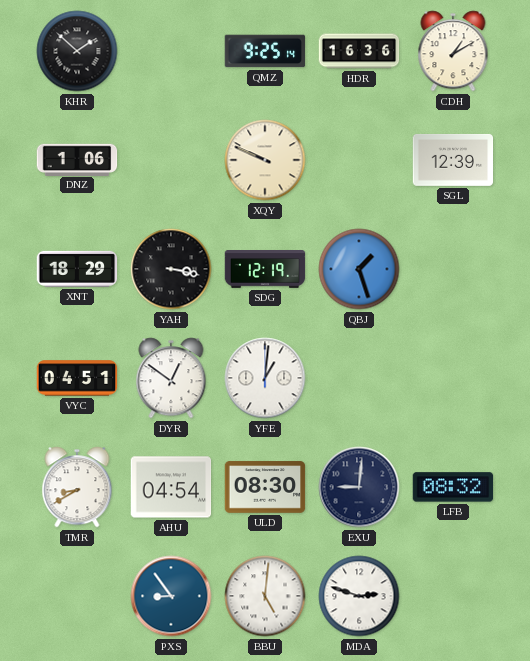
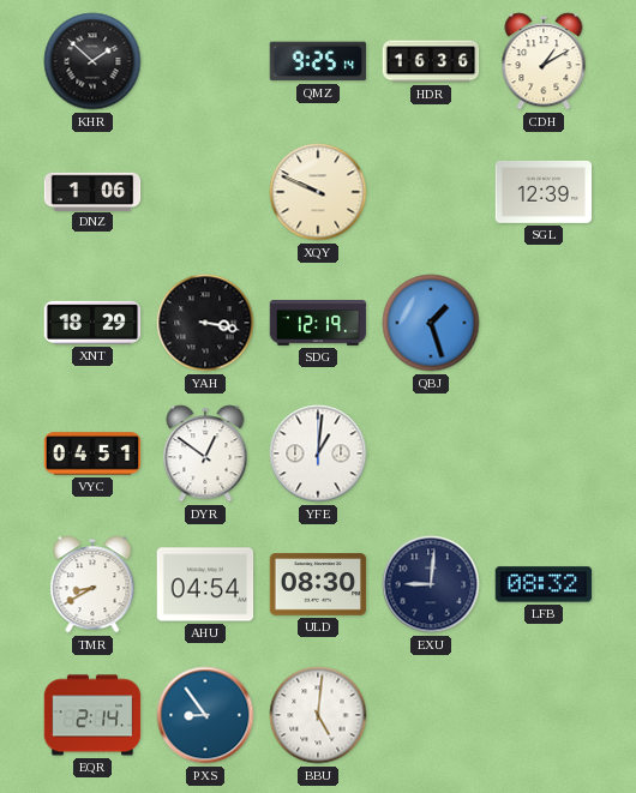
EQR: none -> 2:14 (92, 715)
MDA: 2:48 -> none (359, 596)
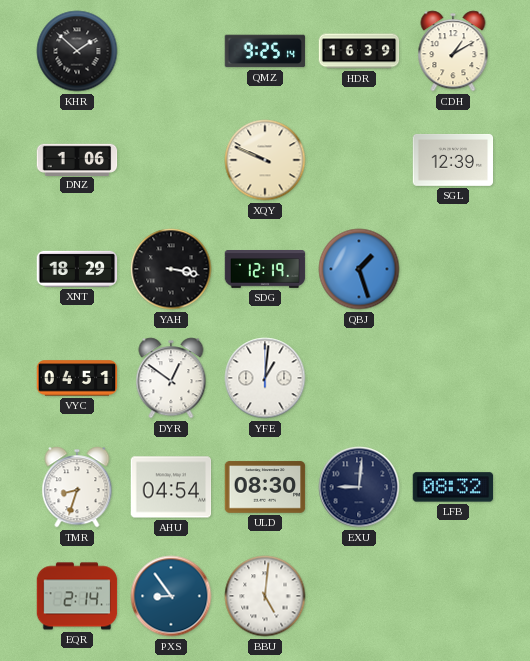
HDR: 16:36 -> 16:39 (359, 51)
TMR: 8:40 -> 8:33 (77, 487)
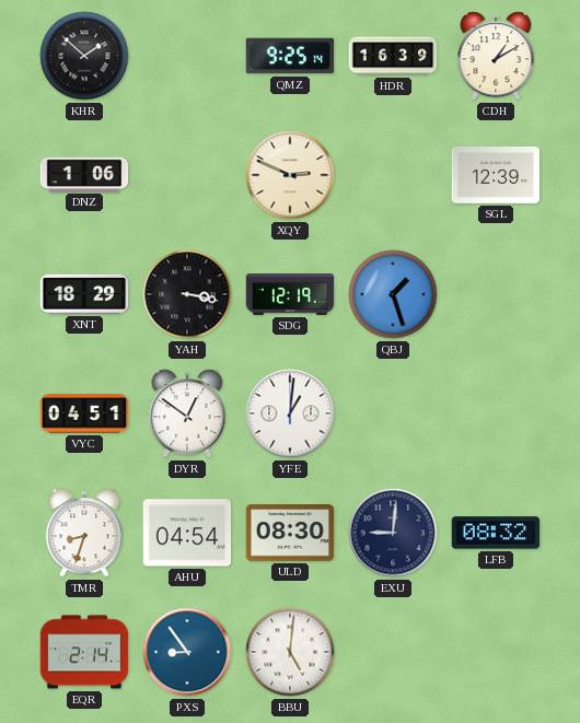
XQY: 9:49 -> 2:49 (290, 175)
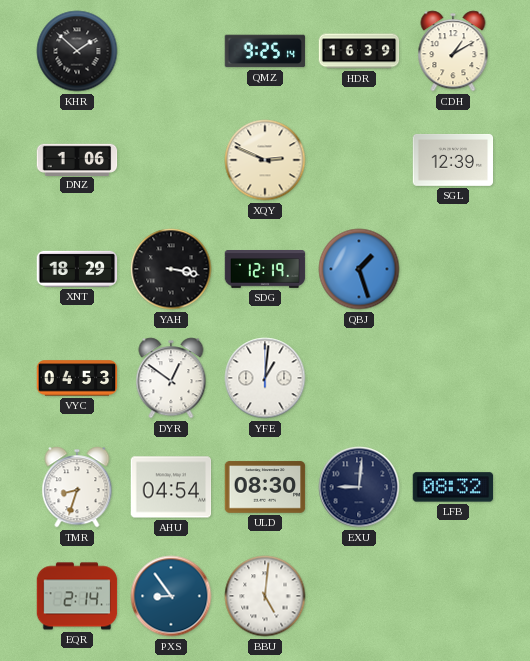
VYC: 04:51 -> 04:53 (77, 378)
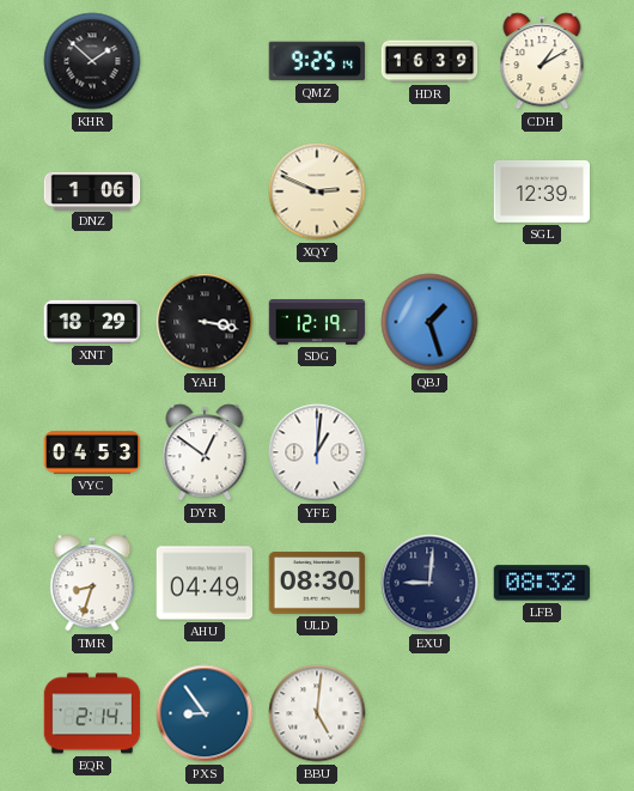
AHU: 04:54 -> 04:49 (205, 583)
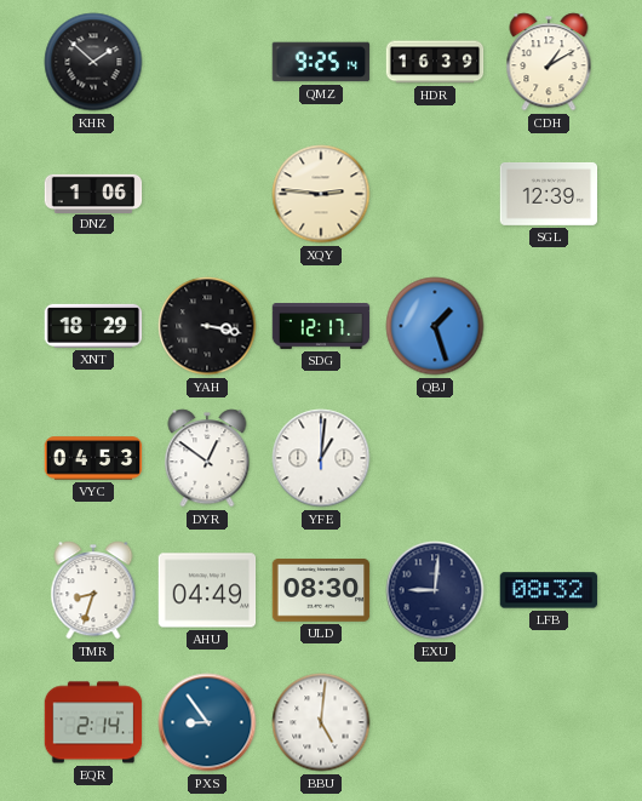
XQY: 2:49 -> 2:46 (321, 194)
SDG: 12:19 -> 12:17 (321, 326)
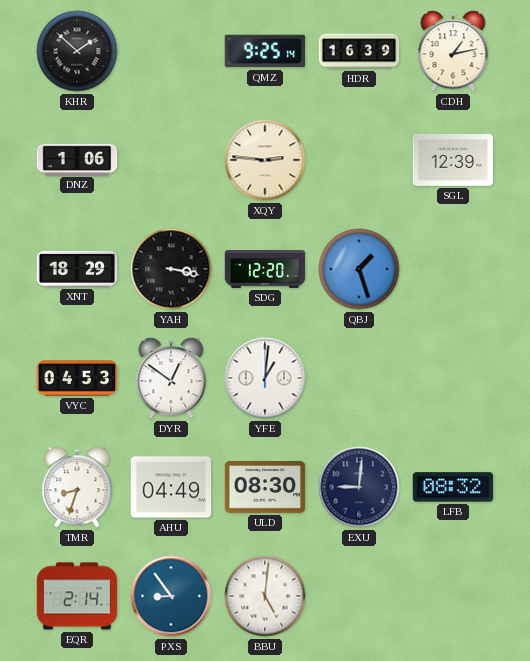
CDH: 1:10 -> 1:13 (453, 51)
SDG: 12:17 -> 12:20 (265, 269)
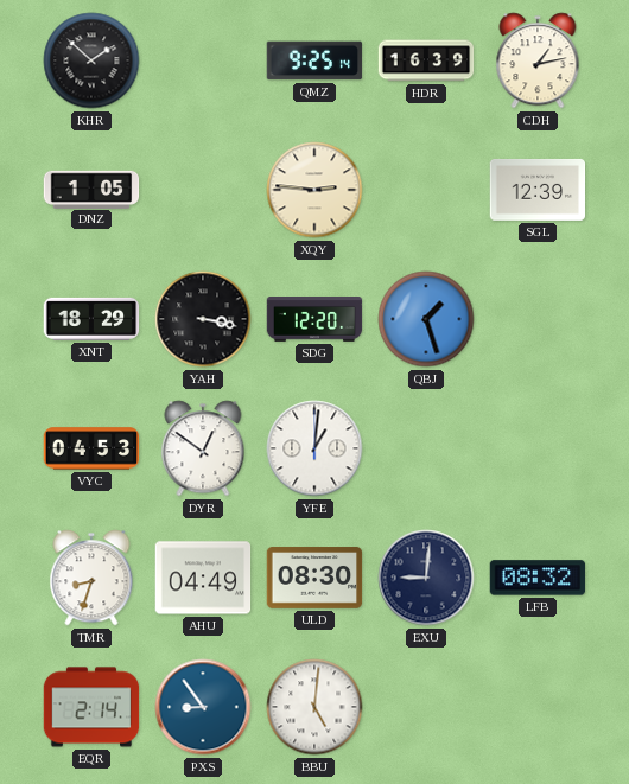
DNZ: 1:06 -> 1:05 (91, 189)
